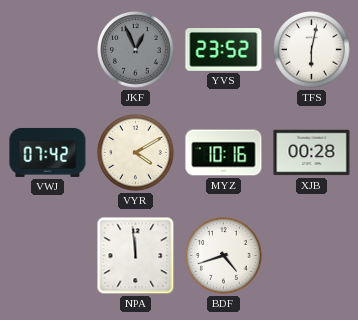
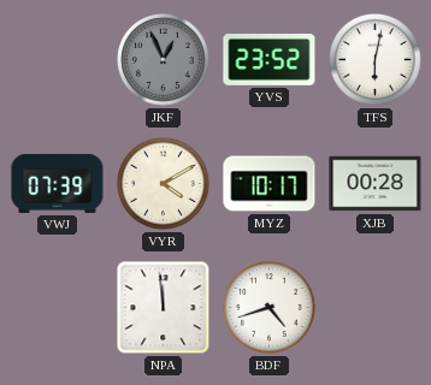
VWJ: 07:42 -> 07:39 (58, 183)
MYZ: 10:16 -> 10:17 (270, 184)
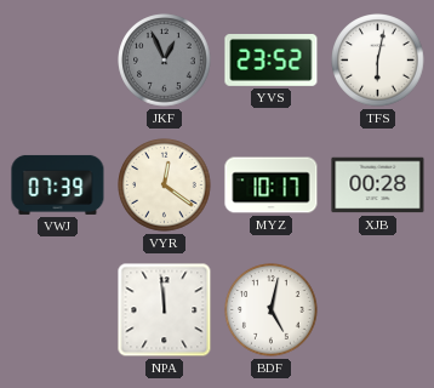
VYR: 4:10 -> 12:21 (165, 186)
BDF: 4:42 -> 5:02 (272, 310)
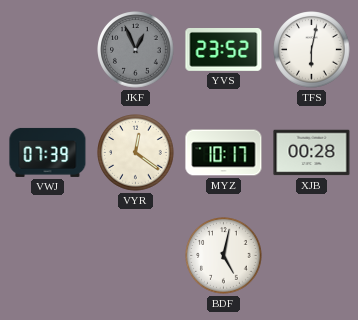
NPA: 11:59 -> none (165, 310)
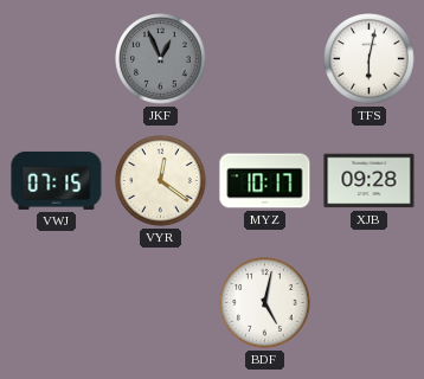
YVS: 23:52 -> none (224, 50)
VWJ: 07:39 -> 07:15 (57, 180)
XJB: 00:28 -> 09:28 (370, 181)
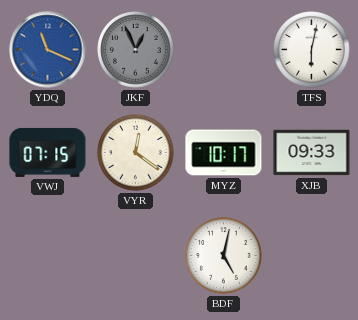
YDQ: none -> 11:19 (48, 50)
XJB: 09:28 -> 09:33 (312, 153)
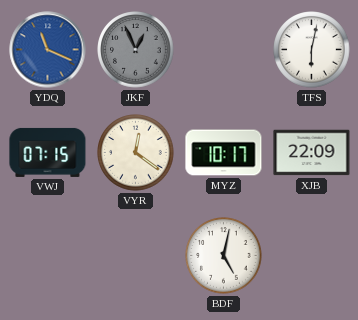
XJB: 09:33 -> 22:09 (312, 153)
